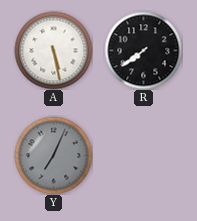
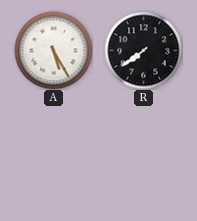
A: 5:28 -> 5:25 (53, 50)
Y: 7:04 -> none (53, 155)
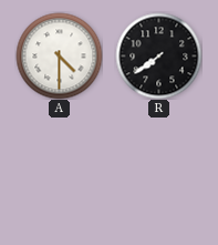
A: 5:25 -> 4:30 (59, 55)
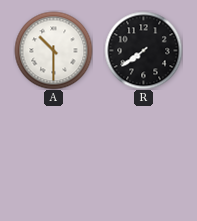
A: 4:30 -> 10:30 (53, 50)
